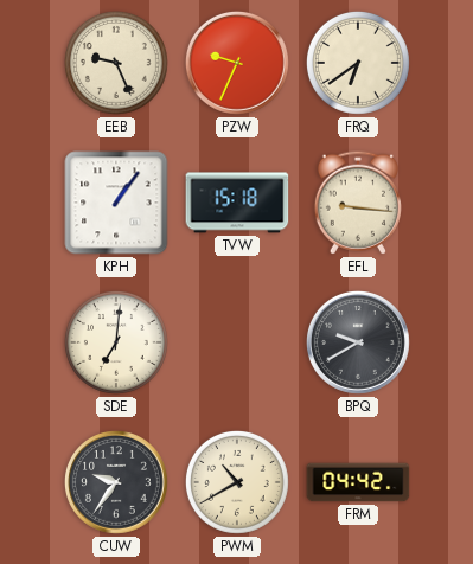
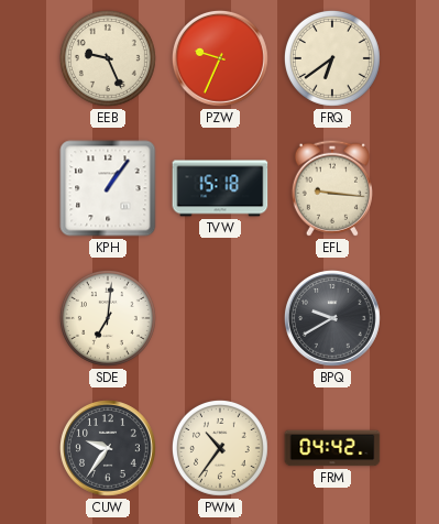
PWM: 10:40 -> 10:36 (220, 448)
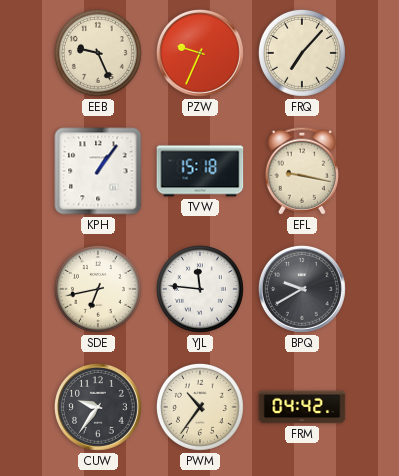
FRQ: 6:39 -> 7:07 (302, 53)
EFL: 9:16 -> 9:17 (302, 171)
SDE: 7:01 -> 6:43 (98, 289)
YJL: none -> 11:46 (200, 289)
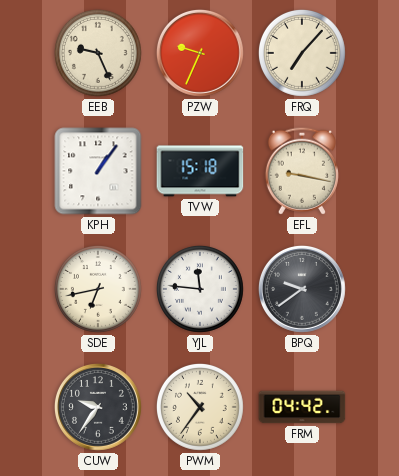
BPQ: 9:40 -> 9:39 (303, 290)
